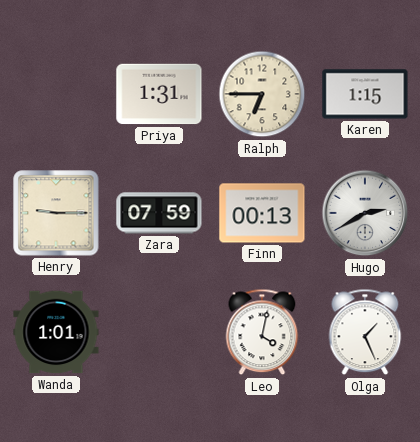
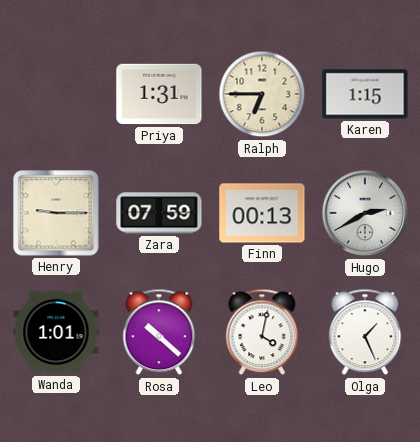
Rosa: none -> 10:22 (159, 332)
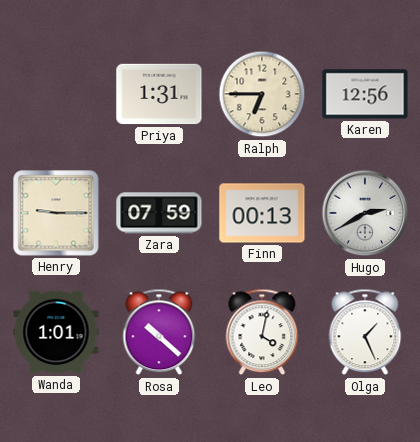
Karen: 1:15 -> 12:56 (365, 94)
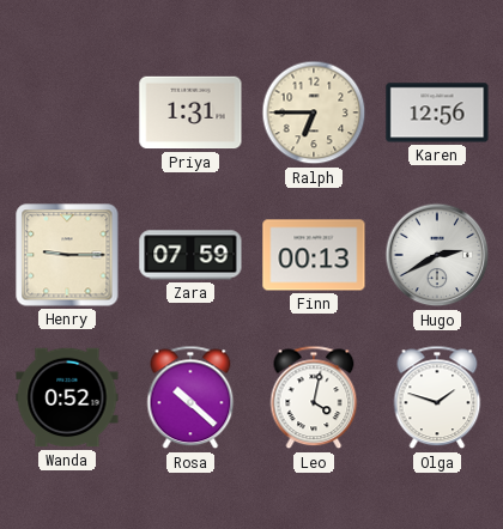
Wanda: 1:01 -> 0:52 (67, 397)
Olga: 1:26 -> 1:48 (437, 397)
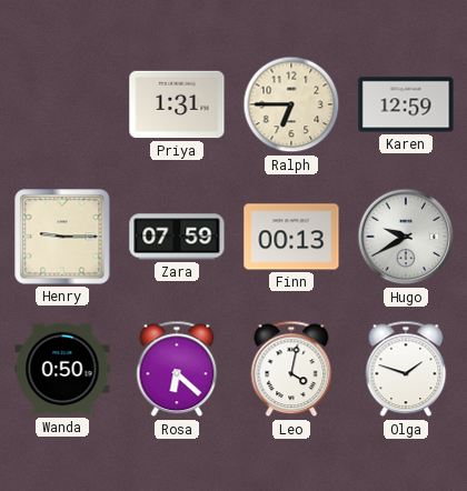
Karen: 12:56 -> 12:59 (406, 104)
Hugo: 2:40 -> 9:40 (406, 237)
Wanda: 0:52 -> 0:50 (62, 369)
Rosa: 10:22 -> 6:22 (177, 369)
